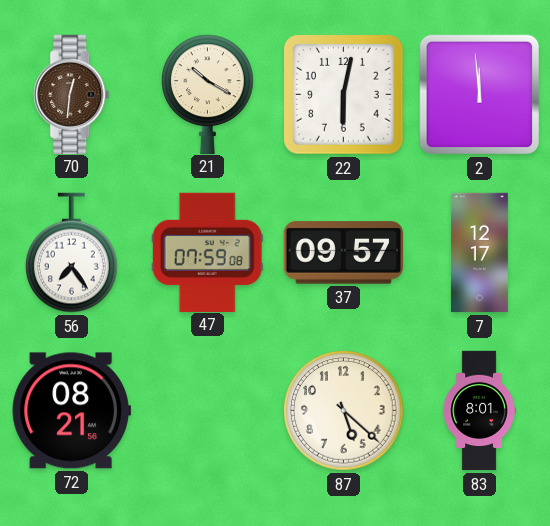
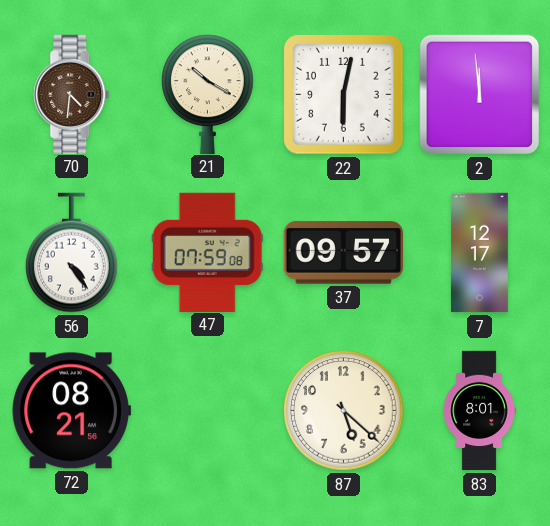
70: 12:31 -> 4:31 (72, 94)
56: 7:24 -> 4:24 (72, 253)
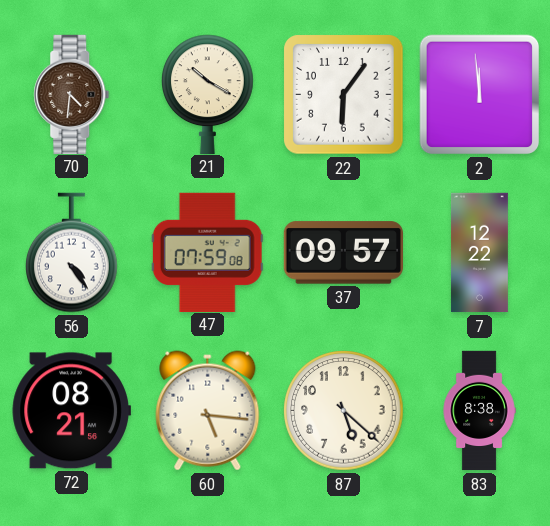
22: 6:02 -> 6:06 (344, 95)
7: 12:17 -> 12:22 (479, 253)
60: none -> 5:16 (208, 411)
83: 8:01 -> 8:38 (479, 411)
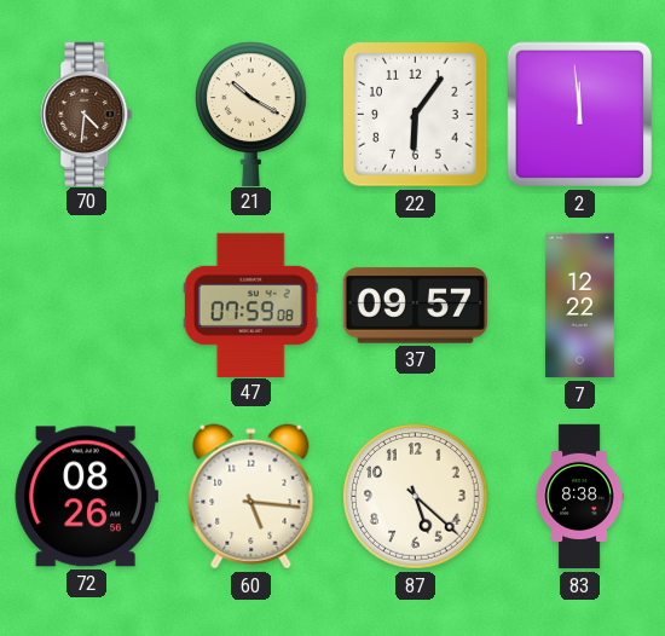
56: 4:24 -> none (72, 253)
72: 08:21 -> 08:26 (86, 497)
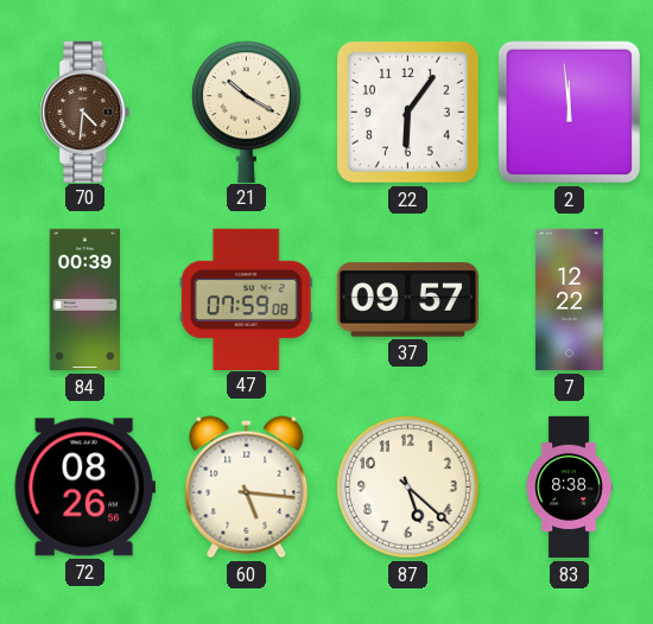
84: none -> 00:39 (85, 300)
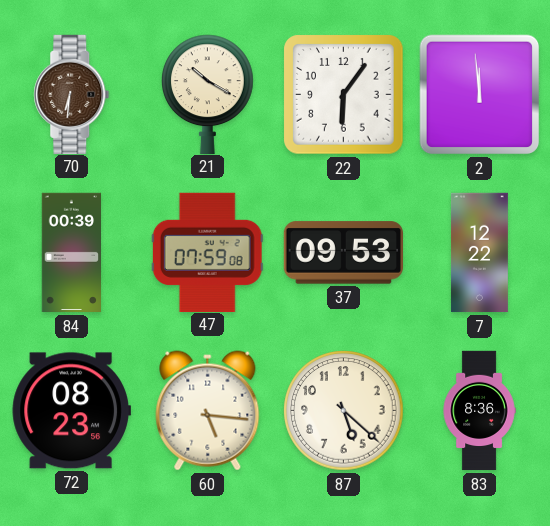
70: 4:31 -> 6:31 (72, 94)
37: 09:57 -> 09:53 (343, 253)
72: 08:26 -> 08:23 (71, 411)
83: 8:38 -> 8:36 (479, 411)
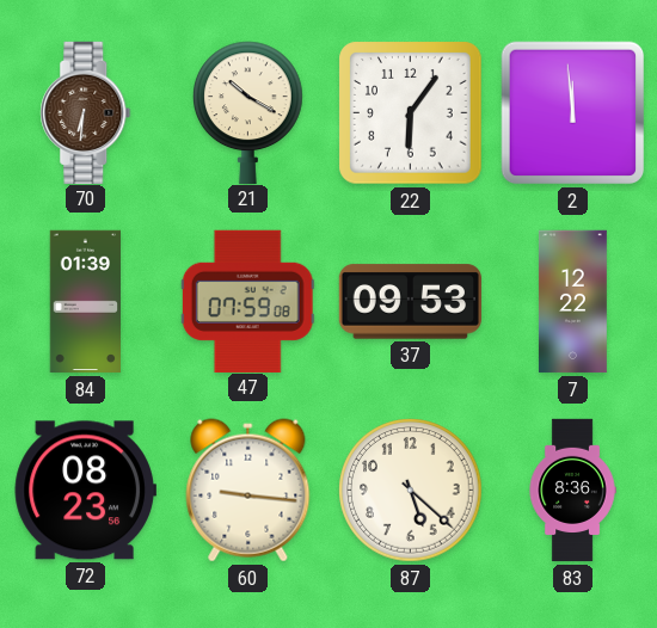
84: 00:39 -> 01:39 (86, 302)
60: 5:16 -> 9:16 (248, 491)
